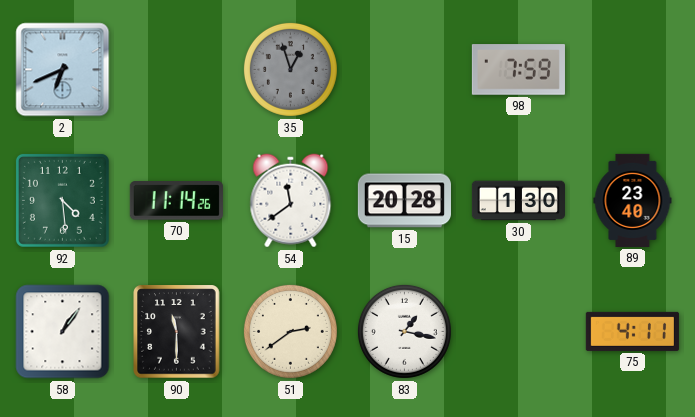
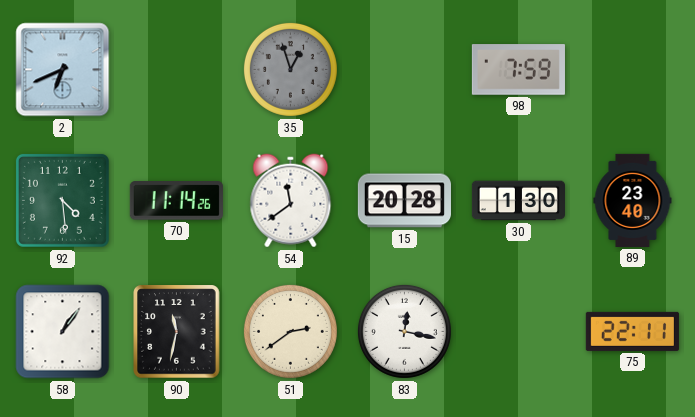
90: 11:30 -> 11:32 (177, 332)
83: 1:17 -> 12:17 (404, 331)
75: 4:11 -> 22:11 (632, 331)
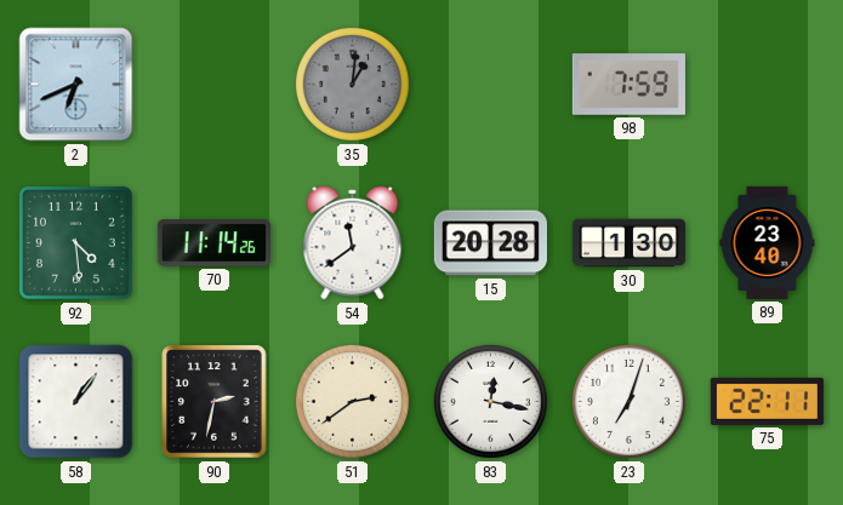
35: 12:57 -> 1:01 (352, 84)
90: 11:32 -> 2:32 (215, 402)
23: none -> 7:03 (628, 401)
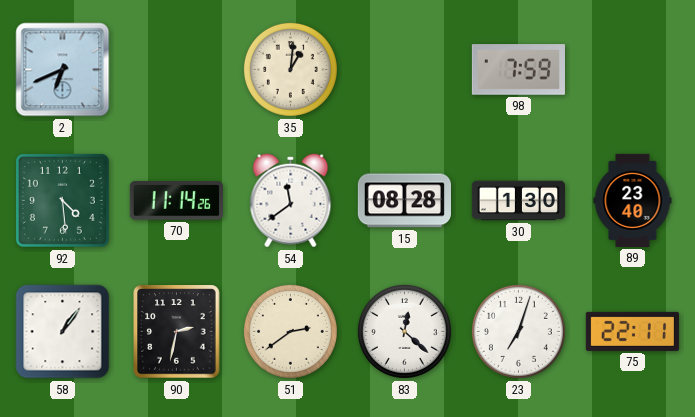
35 dial: grey -> cream (290, 69)
15: 20:28 -> 08:28 (404, 201)
83: 12:17 -> 12:22 (404, 331)
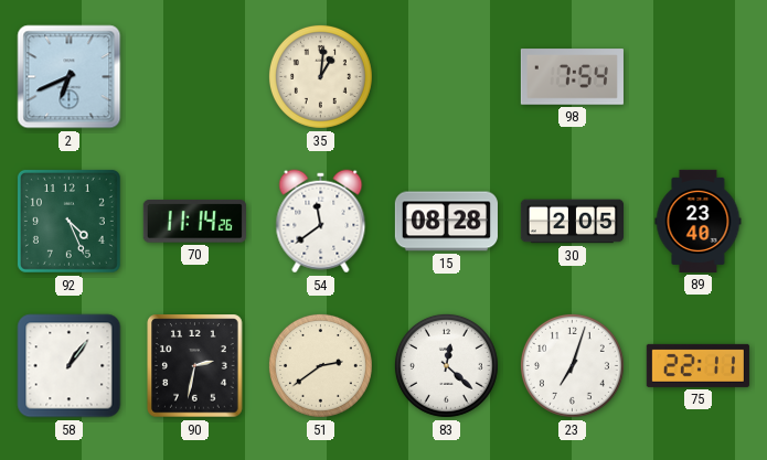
98: 7:59 -> 7:54 (572, 77)
92: 4:29 -> 4:26 (68, 221)
30: 1:30 -> 2:05 (572, 222)
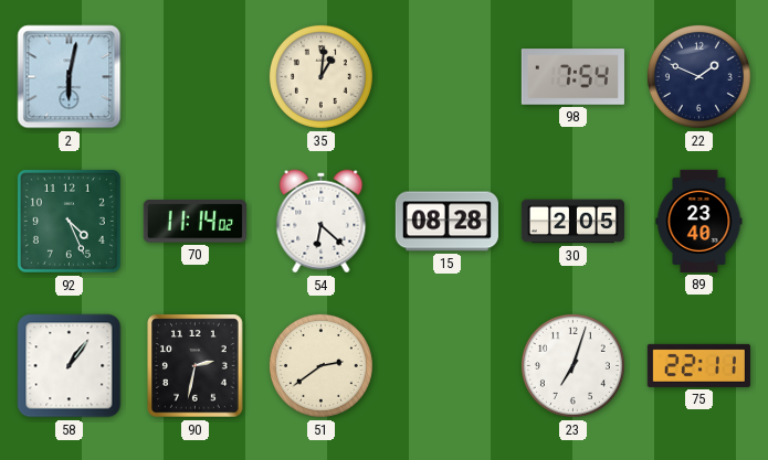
2: 6:41 -> 6:02 (70, 77)
22: none -> 1:49 (698, 76)
70: 11:14:26 -> 11:14:02 (194, 222)
54: 11:39 -> 6:22 (322, 222)
83: 12:22 -> none (446, 365)
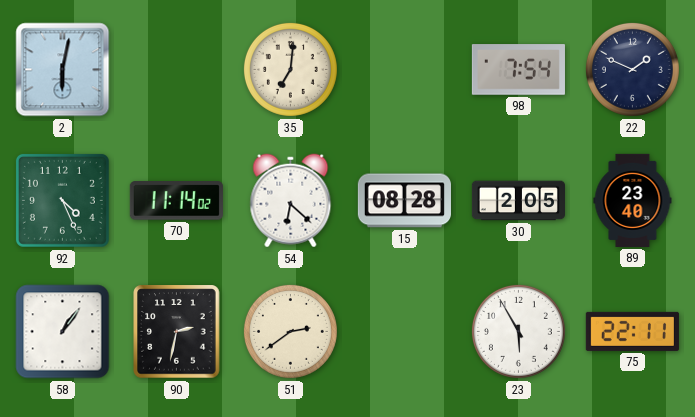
35: 1:01 -> 7:01 (290, 69)
23: 7:03 -> 5:55 (518, 331)
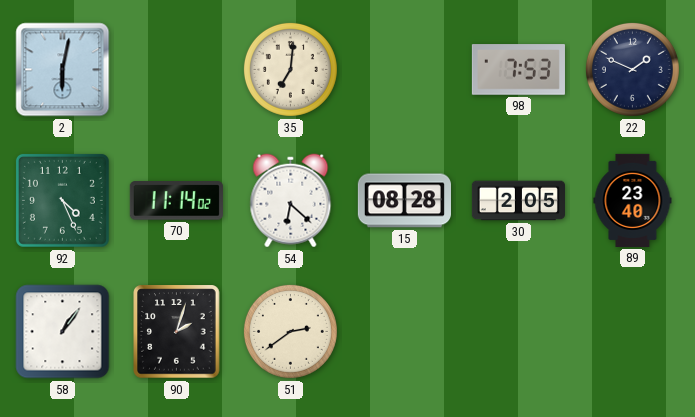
98: 7:54 -> 7:53 (518, 70)
90: 2:32 -> 2:03 (177, 332)
23: 5:55 -> none (518, 331)
75: 22:11 -> none (632, 331)
